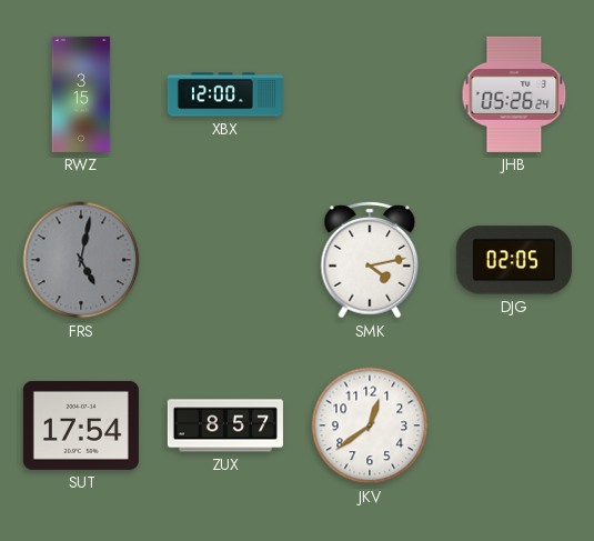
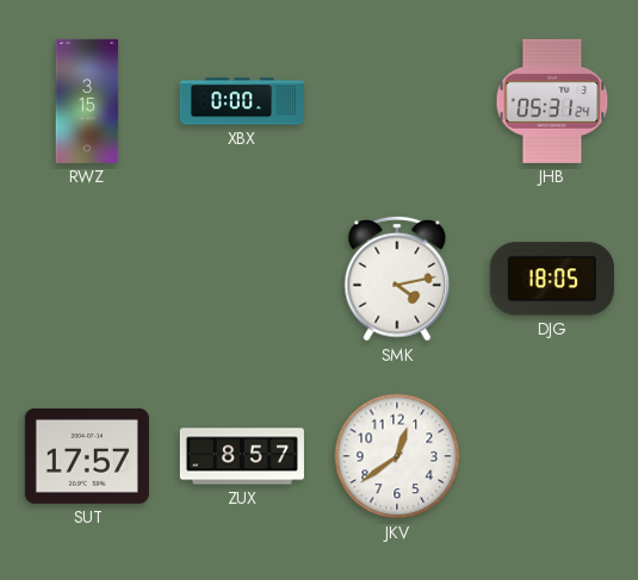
XBX: 12:00 -> 0:00 (242, 101)
JHB: 05:26 -> 05:31 (552, 101)
FRS: 5:02 -> none (81, 260)
DJG: 02:05 -> 18:05 (552, 279)
SUT: 17:54 -> 17:57 (87, 456)
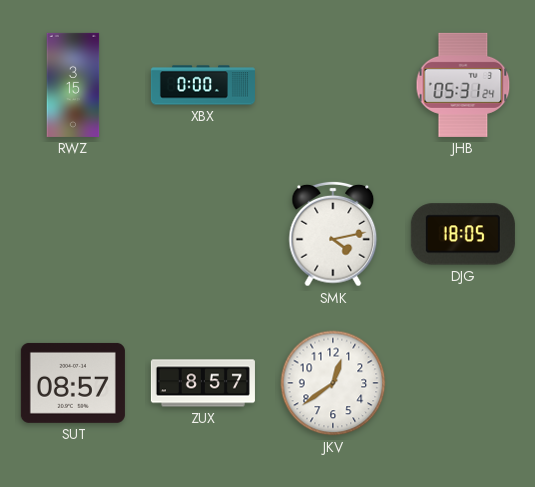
SUT: 17:57 -> 08:57 (73, 383)
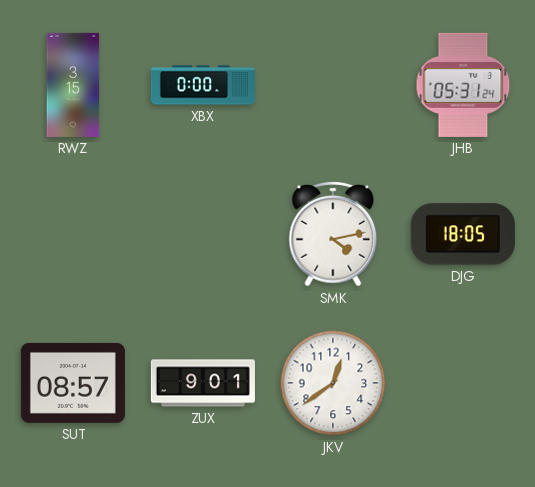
ZUX: 8:57 -> 9:01 (203, 383)
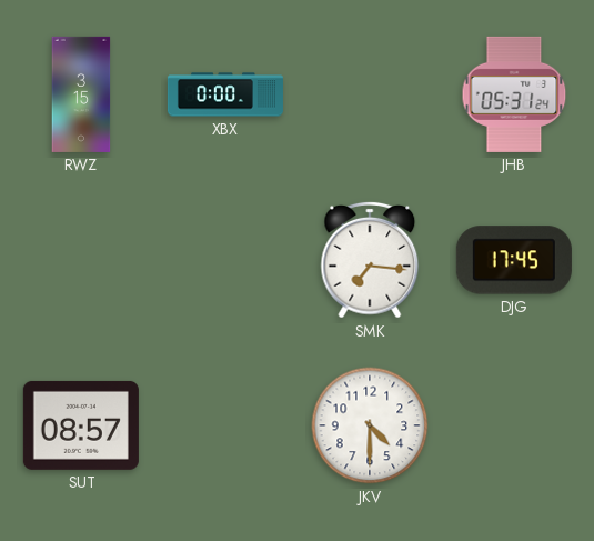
SMK: 4:13 -> 7:16 (370, 260)
DJG: 18:05 -> 17:45 (514, 260)
ZUX: 9:01 -> none (203, 383)
JKV: 12:39 -> 4:30 (370, 425)
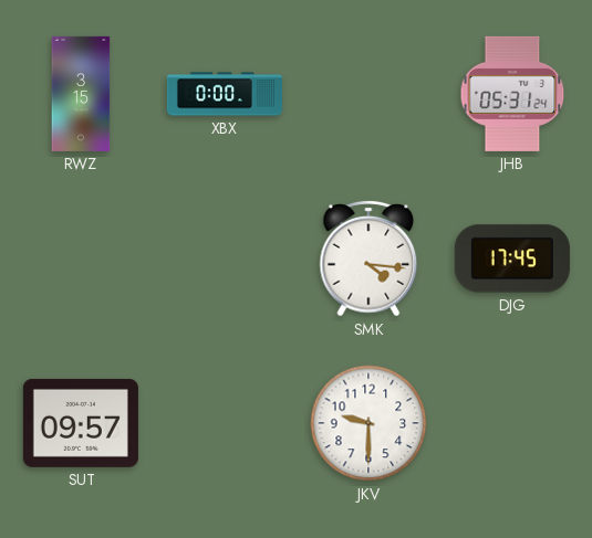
SMK: 7:16 -> 4:16 (368, 259)
SUT: 08:57 -> 09:57 (81, 423)
JKV: 4:30 -> 9:30 (368, 423)
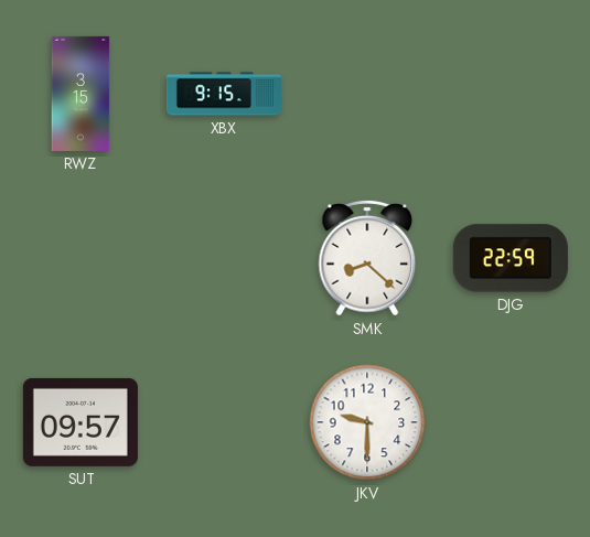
XBX: 0:00 -> 9:15 (224, 94)
JHB: 05:31 -> none (512, 94)
SMK: 4:16 -> 8:22 (367, 258)
DJG: 17:45 -> 22:59 (511, 258)
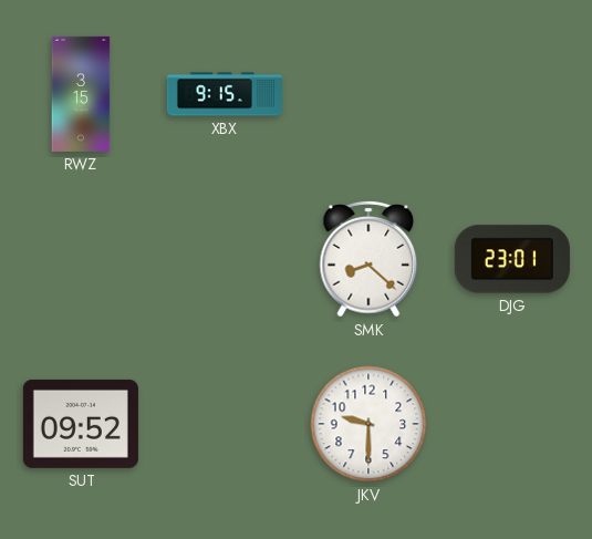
DJG: 22:59 -> 23:01 (512, 259)
SUT: 09:57 -> 09:52 (81, 424)
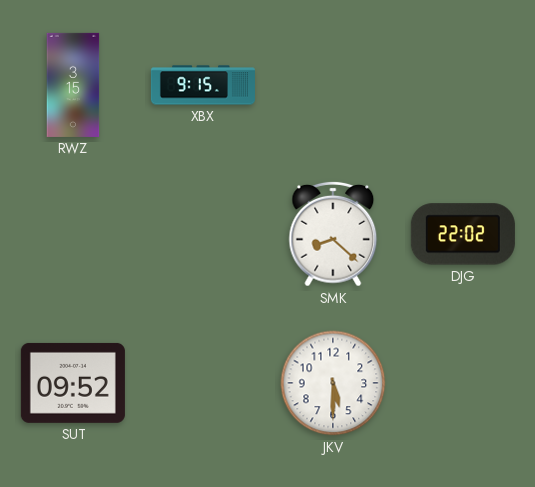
DJG: 23:01 -> 22:02 (463, 234)
JKV: 9:30 -> 5:30 (333, 383)
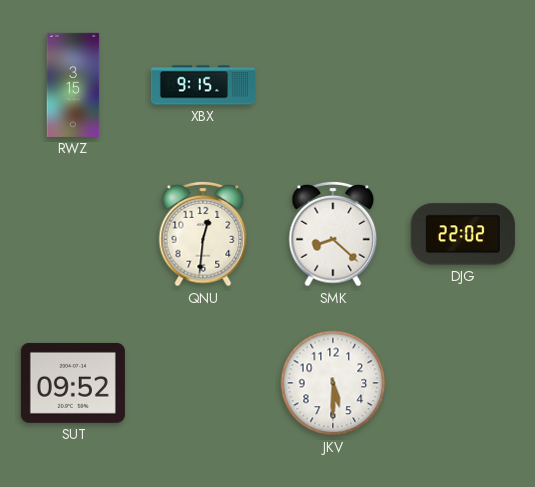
QNU: none -> 12:31 (203, 234)
